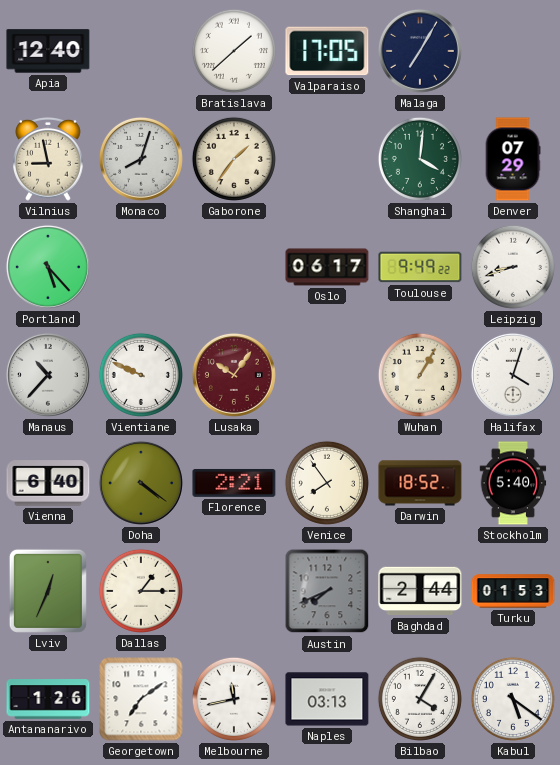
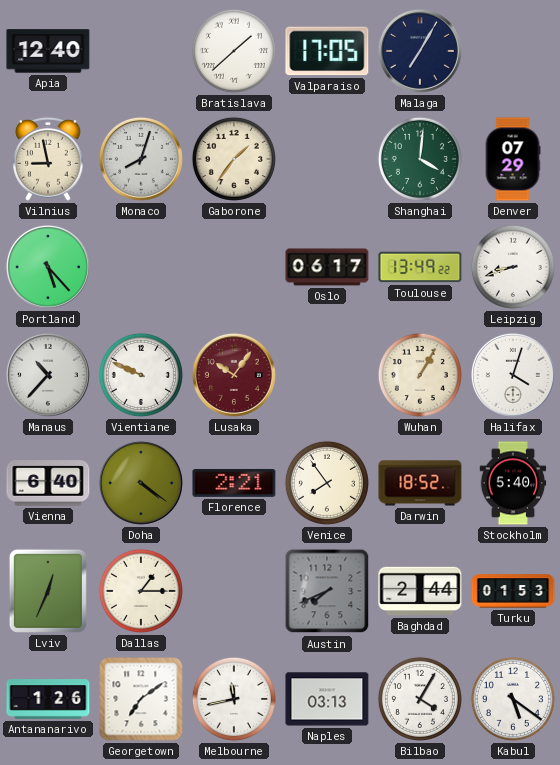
Toulouse: 9:49 -> 13:49 (420, 267)
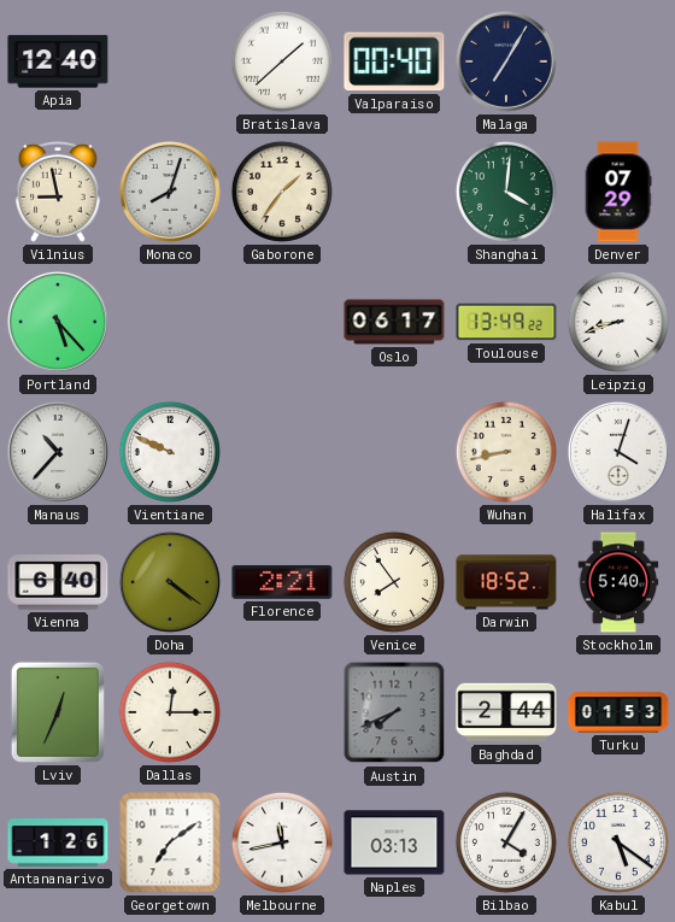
Valparaiso: 17:05 -> 00:40 (394, 61)
Lusaka: 10:06 -> none (234, 375)
Wuhan: 1:05 -> 8:43 (506, 452)
Dallas: 1:15 -> 12:15 (170, 712)
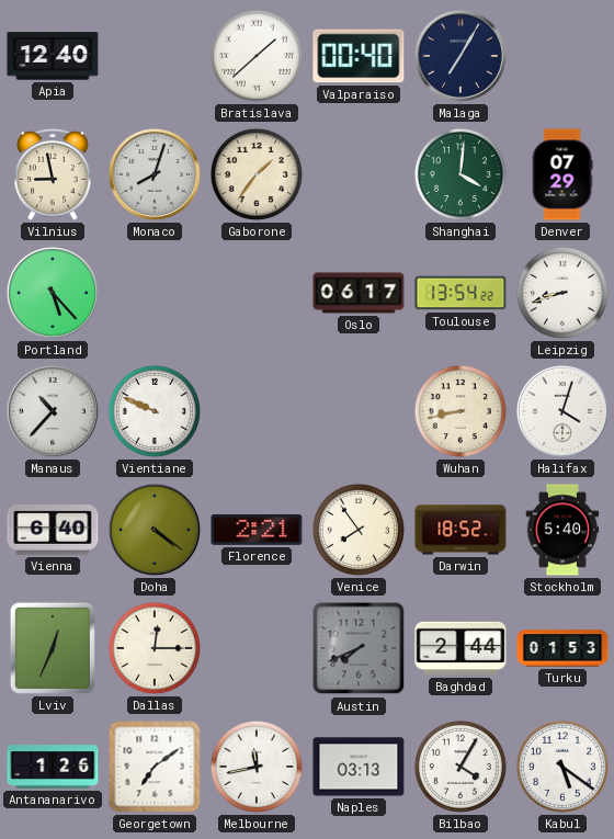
Toulouse: 13:49 -> 13:54 (461, 293)
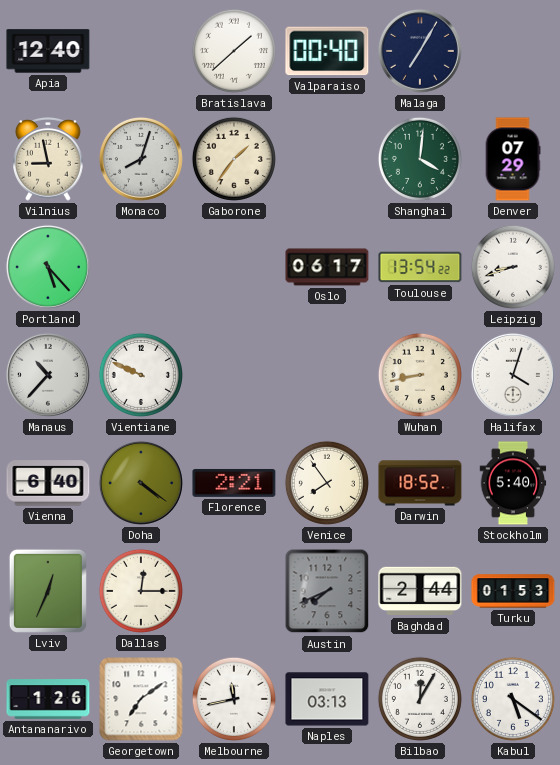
Bilbao: 4:05 -> 12:05 (420, 699)
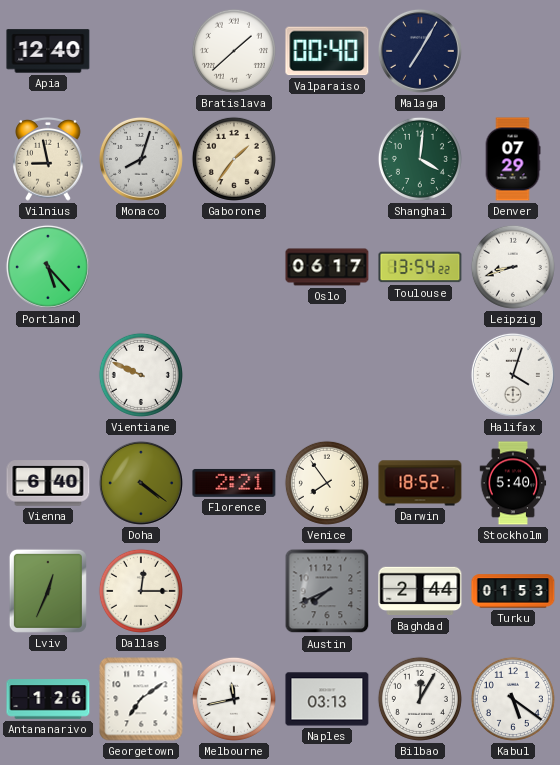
Manaus: 10:37 -> none (48, 375)
Wuhan: 8:43 -> none (420, 375)
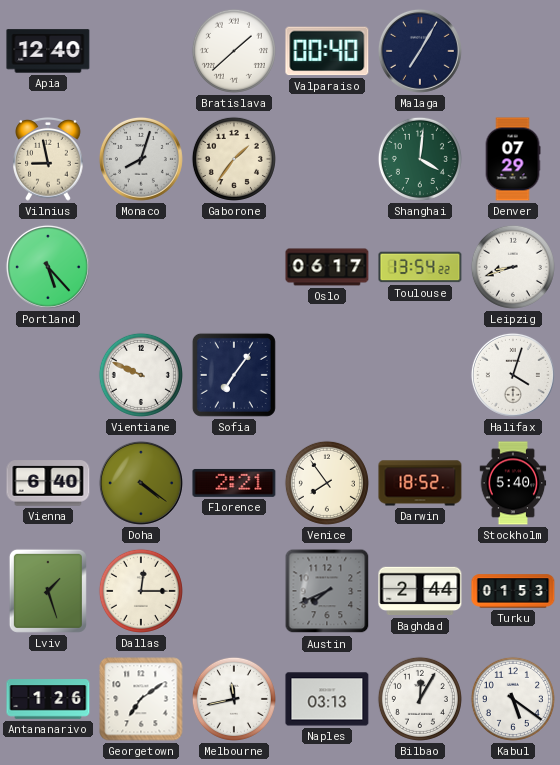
Sofia: none -> 7:06 (234, 375)
Lviv: 12:34 -> 1:27 (48, 591)
